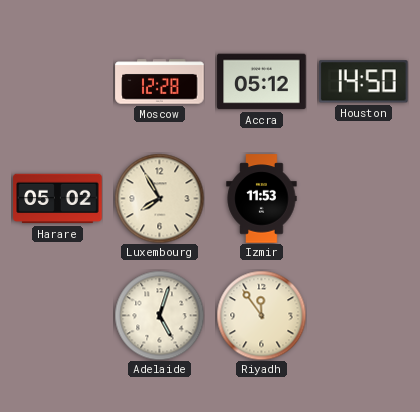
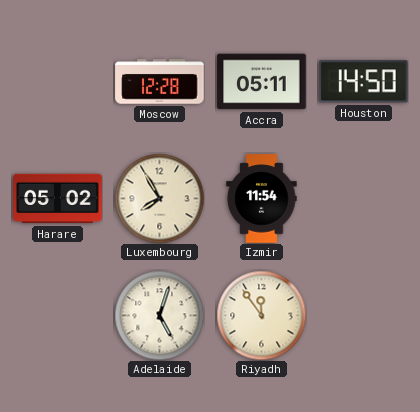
Accra: 05:12 -> 05:11 (262, 82)
Izmir: 11:53 -> 11:54 (262, 199)
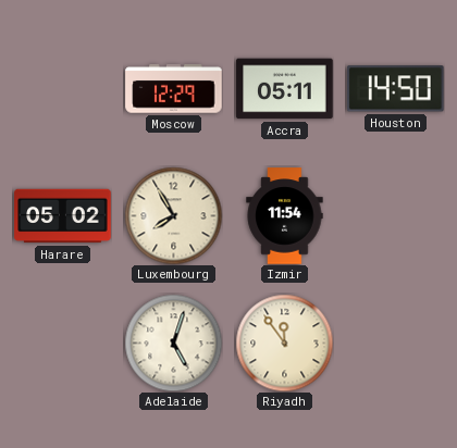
Moscow: 12:28 -> 12:29 (174, 89)
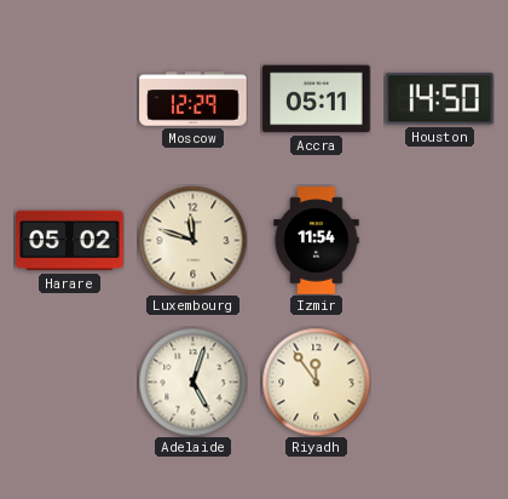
Luxembourg: 7:55 -> 11:48 (192, 240)
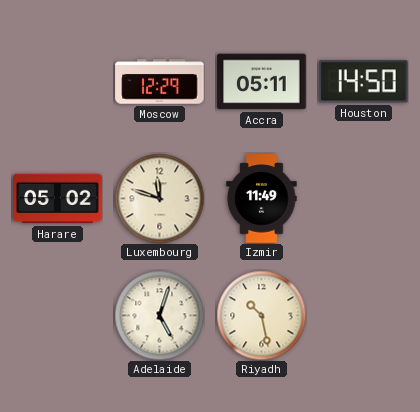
Izmir: 11:54 -> 11:49 (262, 199)
Riyadh: 11:54 -> 10:28 (261, 315)
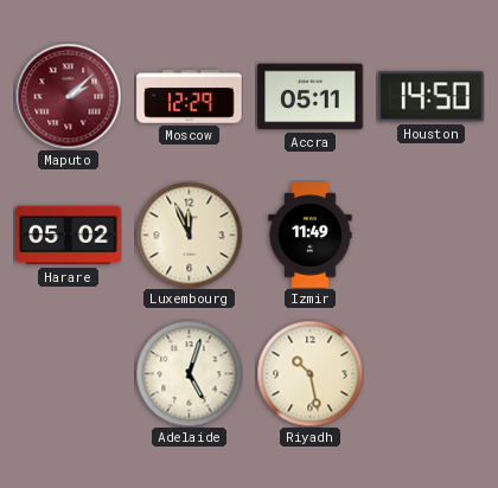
Maputo: none -> 2:08 (68, 96)
Luxembourg: 11:48 -> 11:56 (189, 235)
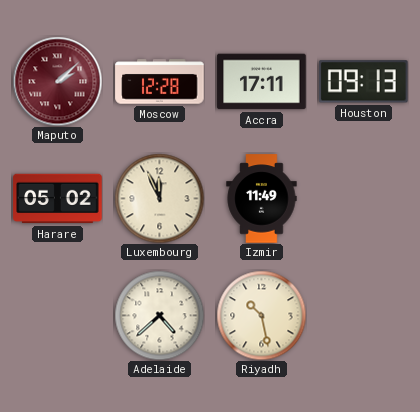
Moscow: 12:29 -> 12:28 (160, 82)
Accra: 05:11 -> 17:11 (262, 82)
Houston: 14:50 -> 09:13 (364, 82)
Adelaide: 5:03 -> 4:38 (159, 315)
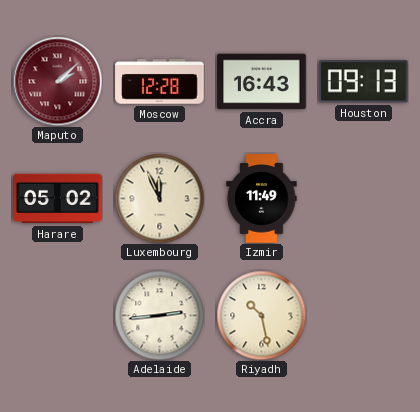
Accra: 17:11 -> 16:43 (262, 82)
Adelaide: 4:38 -> 2:44 (159, 315)
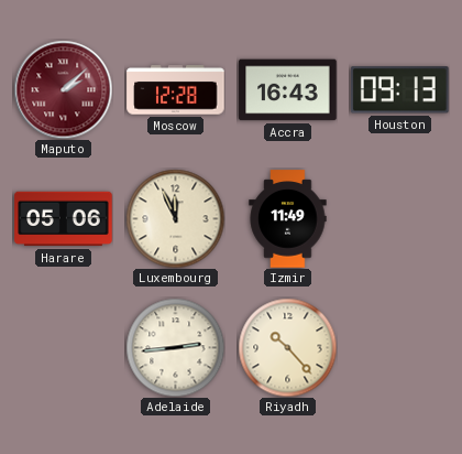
Harare: 05:02 -> 05:06 (64, 219)
Riyadh: 10:28 -> 10:23 (287, 347)
